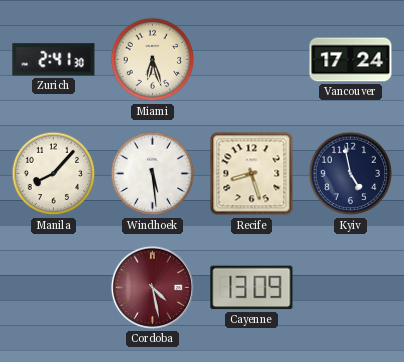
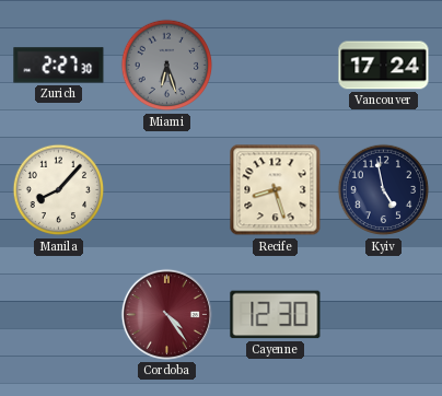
Zurich: 2:41 -> 2:27 (59, 66)
Miami dial: cream -> grey (167, 66)
Windhoek: 5:29 -> none (153, 174)
Cordoba: 4:28 -> 4:24 (166, 314)
Cayenne: 13:09 -> 12:30 (276, 315)
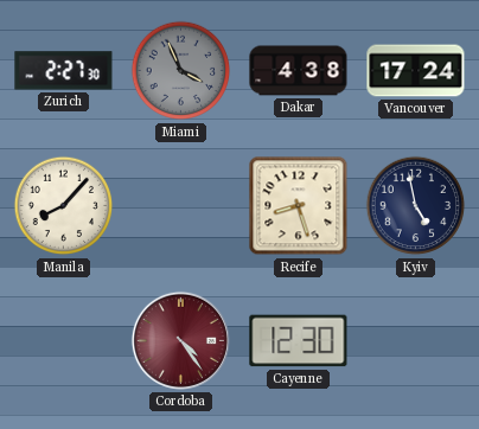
Miami: 6:27 -> 3:56 (181, 71)
Dakar: none -> 4:38 (299, 71)
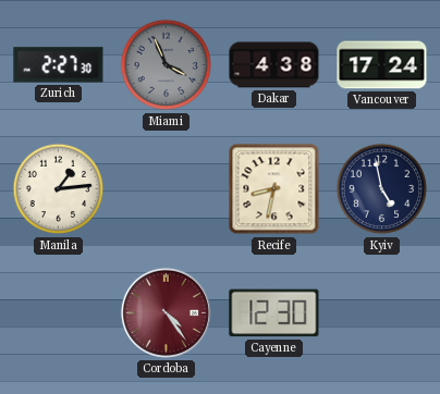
Manila: 8:07 -> 1:14 (59, 189)
Recife: 8:27 -> 8:32 (274, 189)
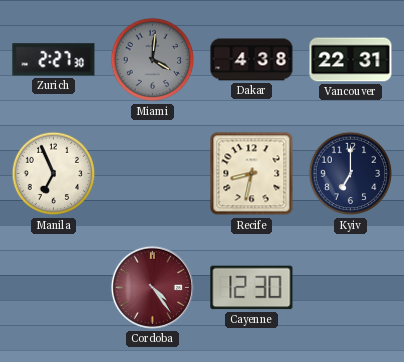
Miami: 3:56 -> 4:01 (153, 60)
Vancouver: 17:24 -> 22:31 (351, 60)
Manila: 1:14 -> 6:56 (54, 174)
Kyiv: 4:58 -> 7:00 (351, 174)
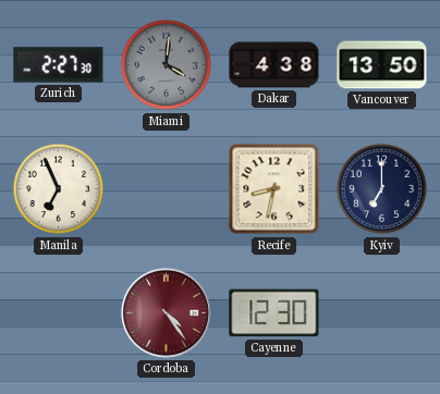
Vancouver: 22:31 -> 13:50 (382, 65)
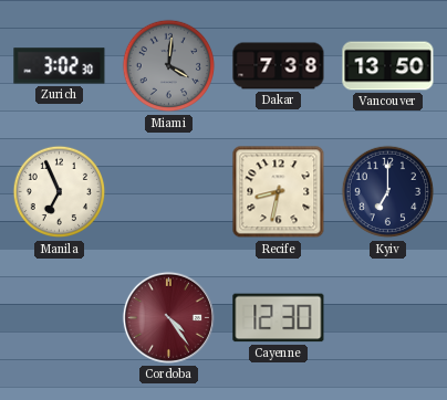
Zurich: 2:27 -> 3:02 (60, 66)
Dakar: 4:38 -> 7:38 (279, 66)
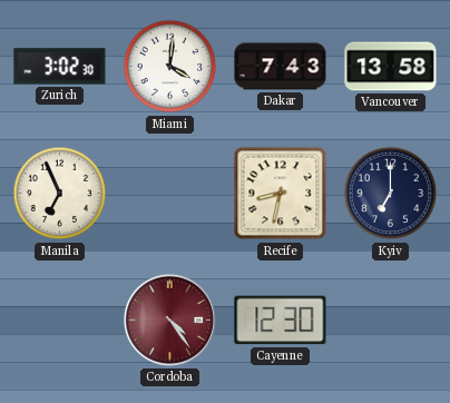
Miami dial: grey -> white (170, 67)
Dakar: 7:38 -> 7:43 (281, 67)
Vancouver: 13:50 -> 13:58 (391, 67)
